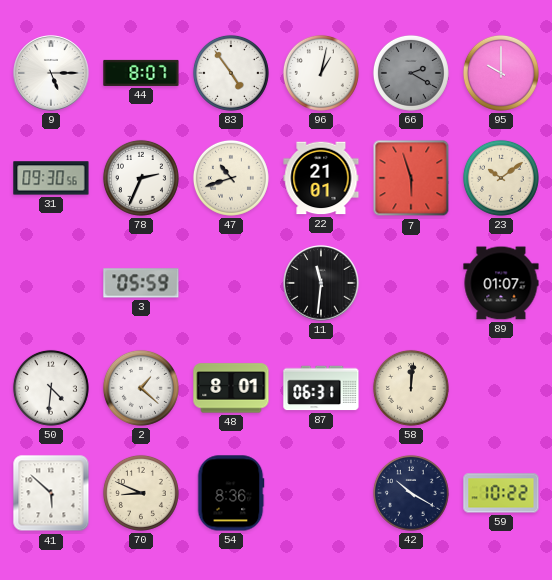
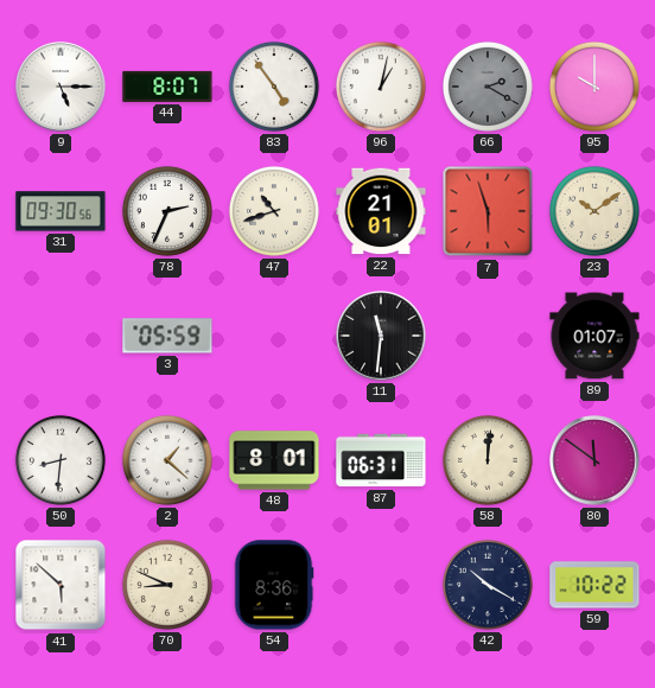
50: 4:31 -> 8:31 (61, 460)
80: none -> 11:51 (594, 460)
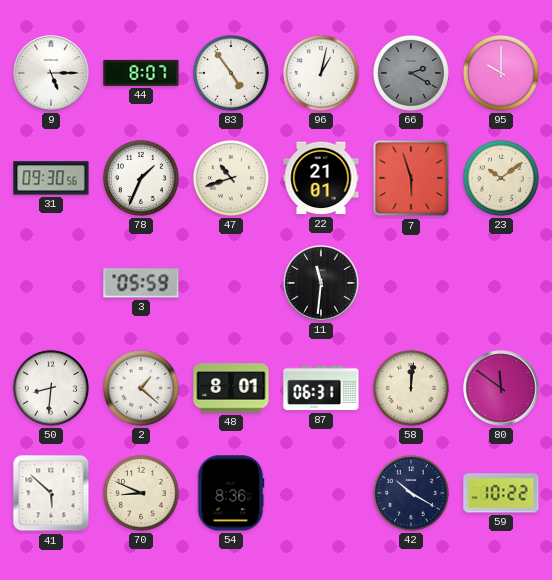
78: 2:34 -> 1:34 (141, 178)
89: 01:07 -> none (594, 336)
